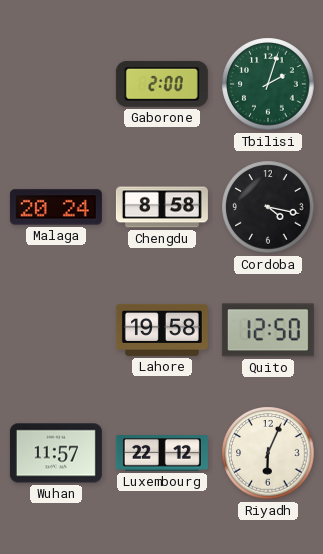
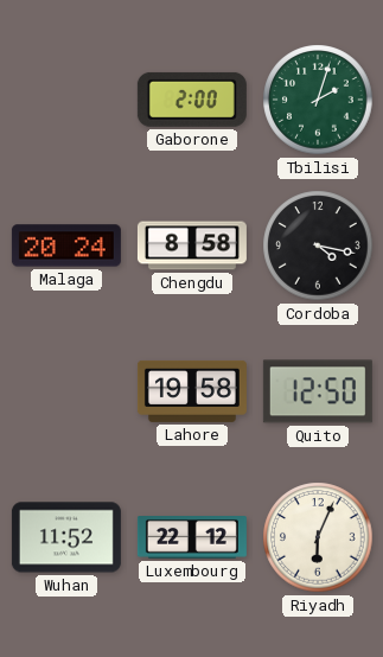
Wuhan: 11:57 -> 11:52 (66, 537)
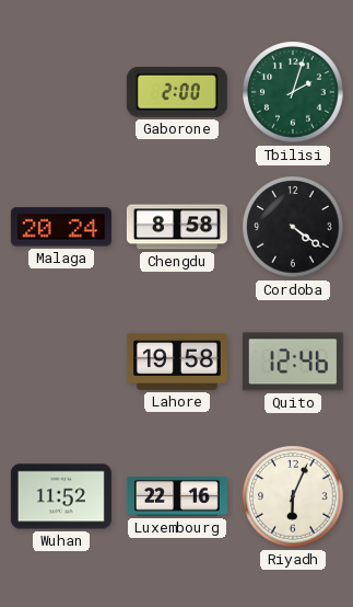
Cordoba: 4:17 -> 4:21 (293, 227)
Quito: 12:50 -> 12:46 (293, 362)
Luxembourg: 22:12 -> 22:16 (177, 497)
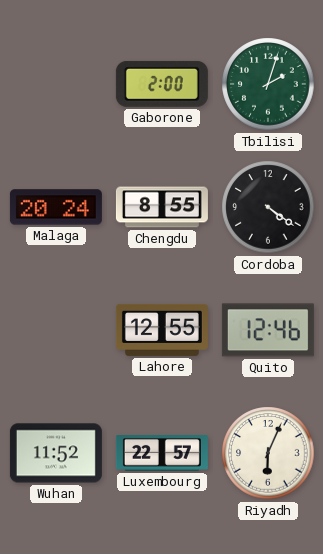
Chengdu: 8:58 -> 8:55 (162, 207)
Lahore: 19:58 -> 12:55 (162, 330)
Luxembourg: 22:16 -> 22:57 (162, 454)
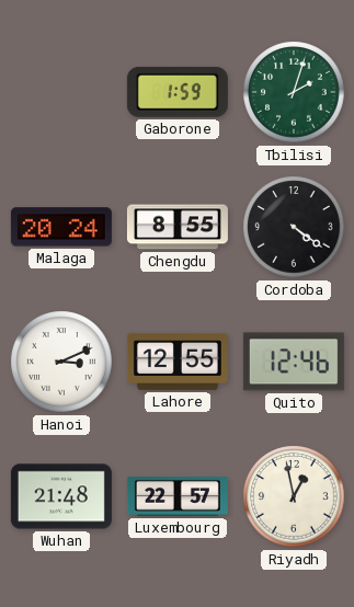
Gaborone: 2:00 -> 1:59 (178, 92)
Hanoi: none -> 3:11 (61, 362)
Wuhan: 11:52 -> 21:48 (61, 496)
Riyadh: 6:04 -> 12:58 (294, 496)
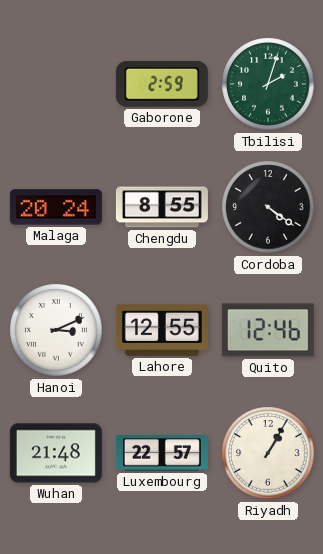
Gaborone: 1:59 -> 2:59 (162, 84)
Riyadh: 12:58 -> 1:05 (268, 453)
